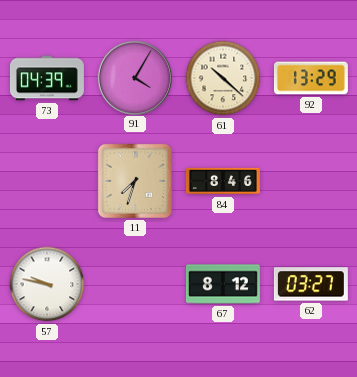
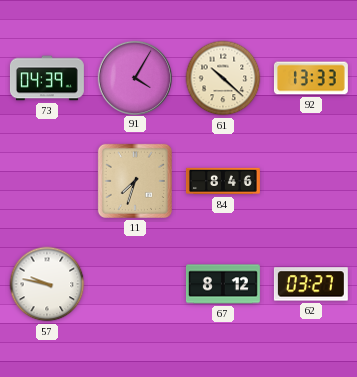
92: 13:29 -> 13:33 (311, 78)
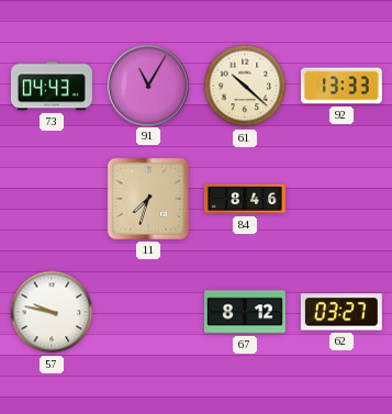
73: 04:39 -> 04:43 (52, 86)
91: 4:05 -> 11:05 (147, 85)
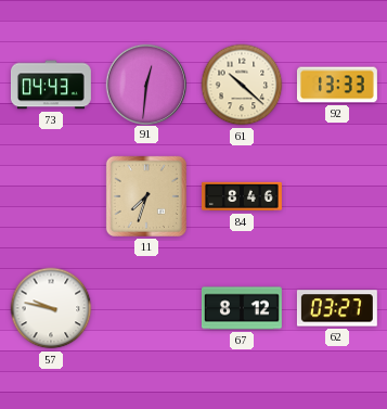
91: 11:05 -> 12:31 (145, 84)
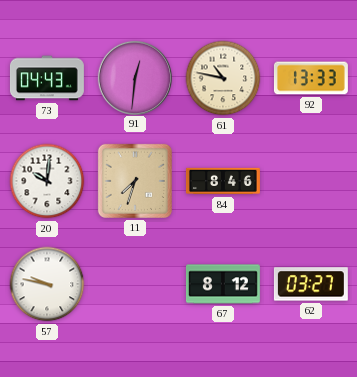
61: 10:22 -> 10:47 (223, 78)
20: none -> 10:01 (47, 181)
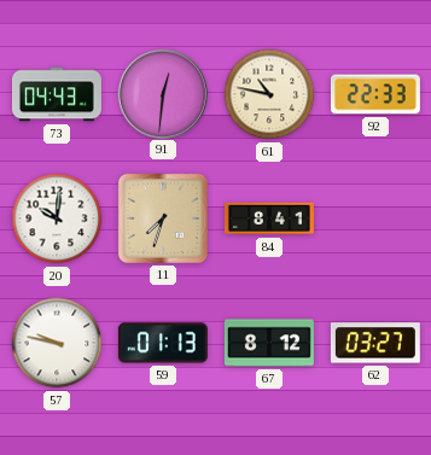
92: 13:33 -> 22:33 (375, 94)
84: 8:46 -> 8:41 (269, 218)
59: none -> 01:13 (163, 343)
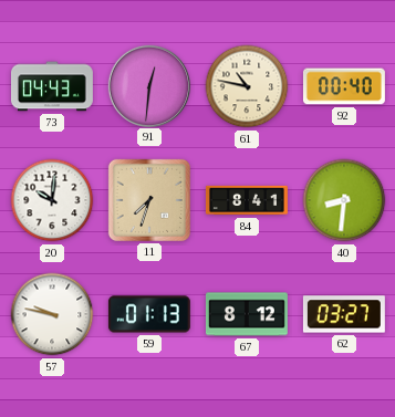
92: 22:33 -> 00:40 (344, 86)
40: none -> 8:31 (344, 200)
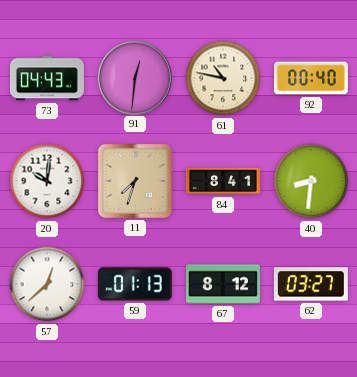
57: 9:47 -> 12:38 (47, 284)
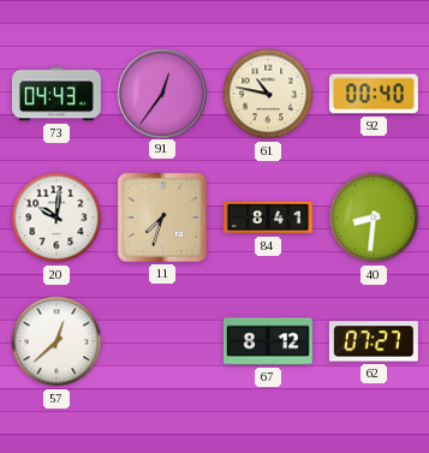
91: 12:31 -> 12:36 (161, 93)
59: 01:13 -> none (135, 284)
62: 03:27 -> 07:27 (374, 341)
